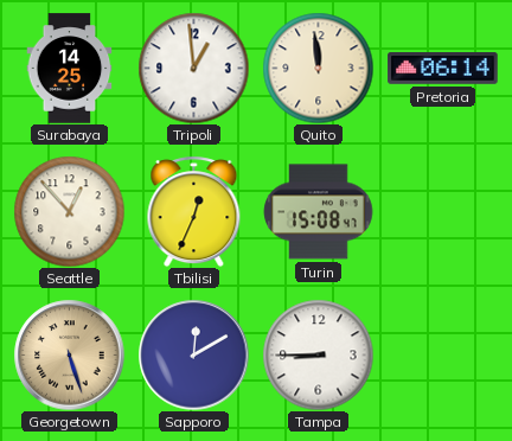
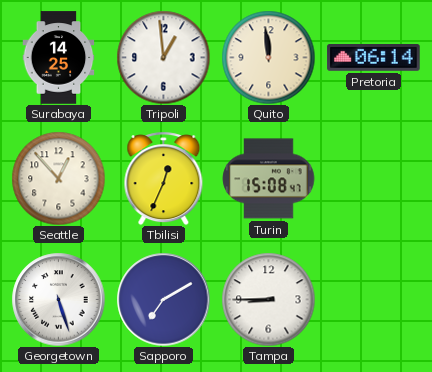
Georgetown dial: champagne -> white (58, 299)
Sapporo: 12:10 -> 7:10 (163, 299)
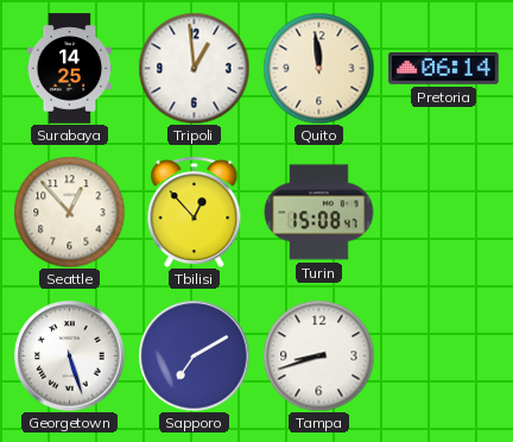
Tbilisi: 12:34 -> 12:53 (195, 211)
Tampa: 8:45 -> 8:42 (318, 355)
